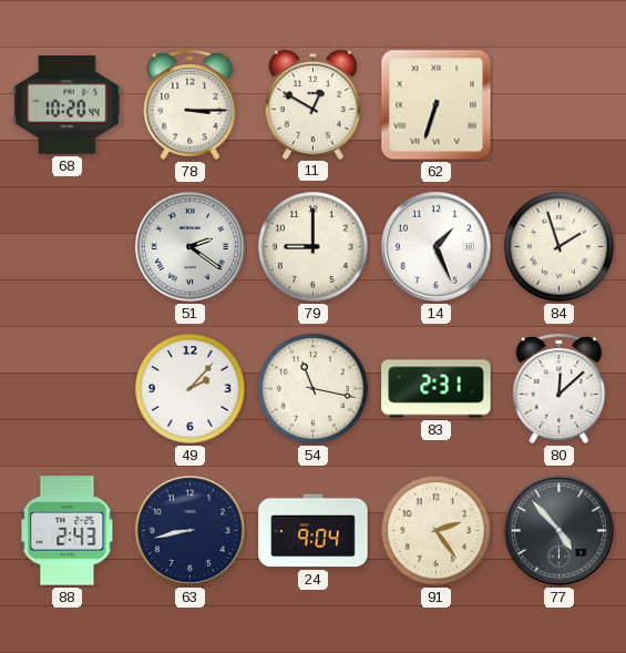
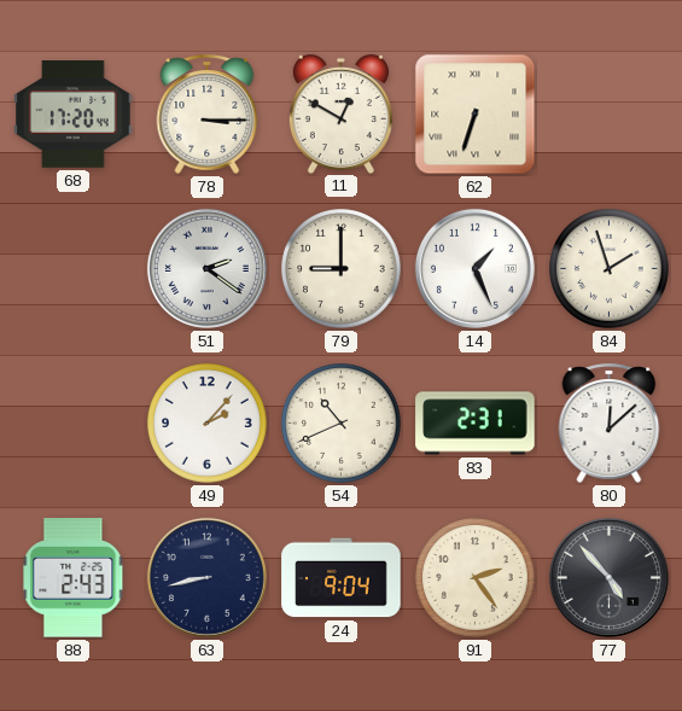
68: 10:20 -> 17:20 (74, 115)
54: 11:17 -> 10:41 (342, 424)
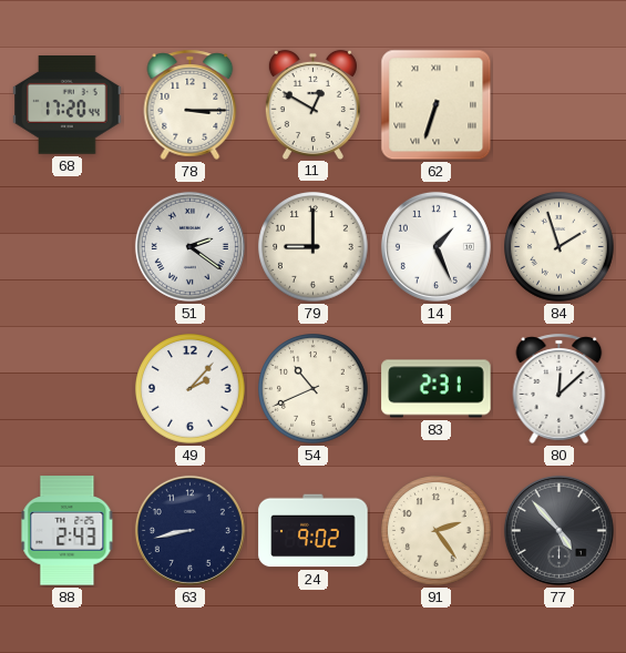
24: 9:04 -> 9:02 (314, 531)
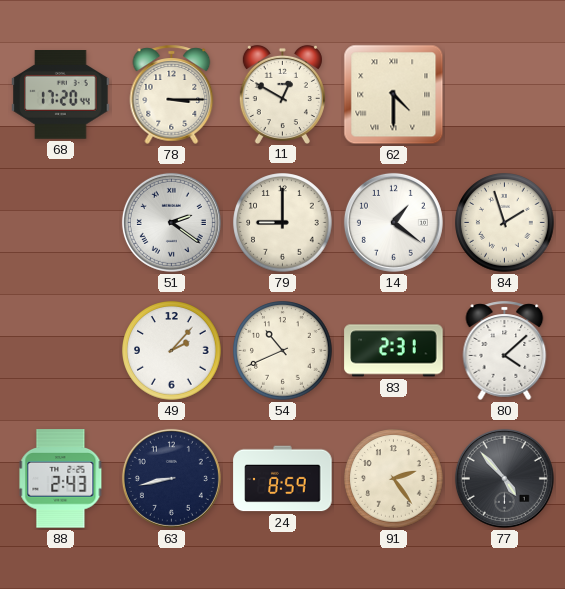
62: 6:33 -> 4:30 (394, 95)
14: 1:26 -> 1:21 (393, 222)
80: 12:08 -> 4:08 (505, 350)
24: 9:02 -> 8:59 (283, 479)
